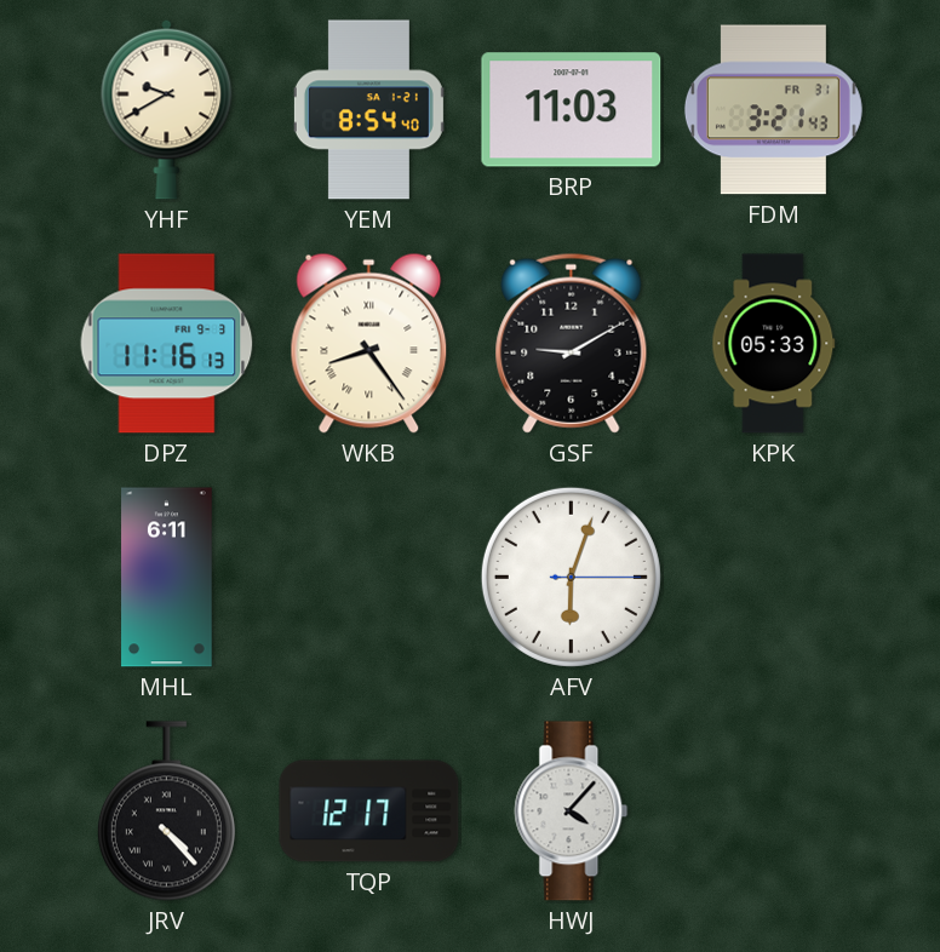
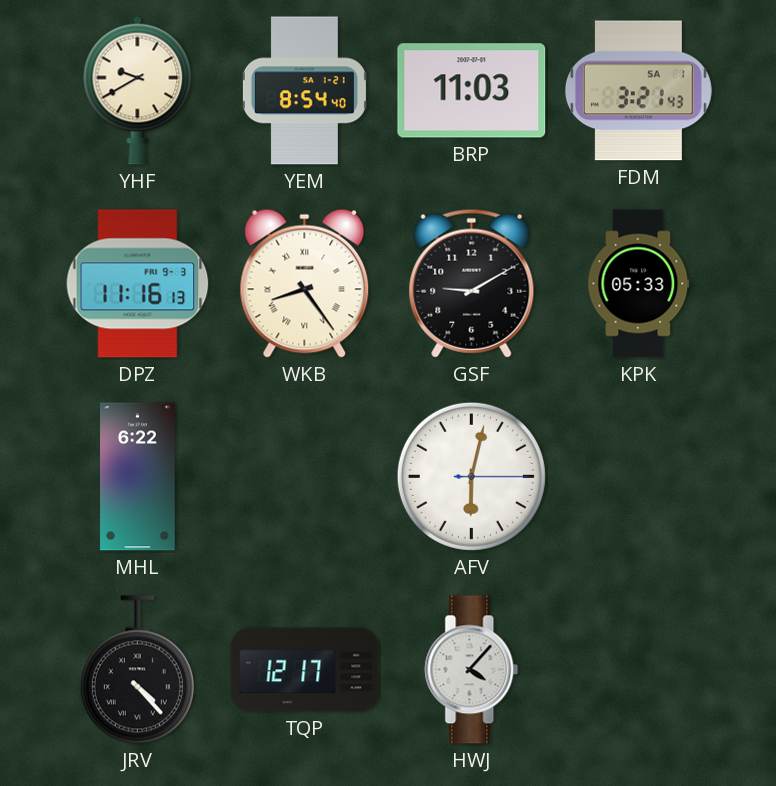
FDM date: FR 31 -> SA 1 (638, 91)
MHL: 6:11 -> 6:22 (138, 477)
AFV: 6:03 -> 6:02 (471, 476)
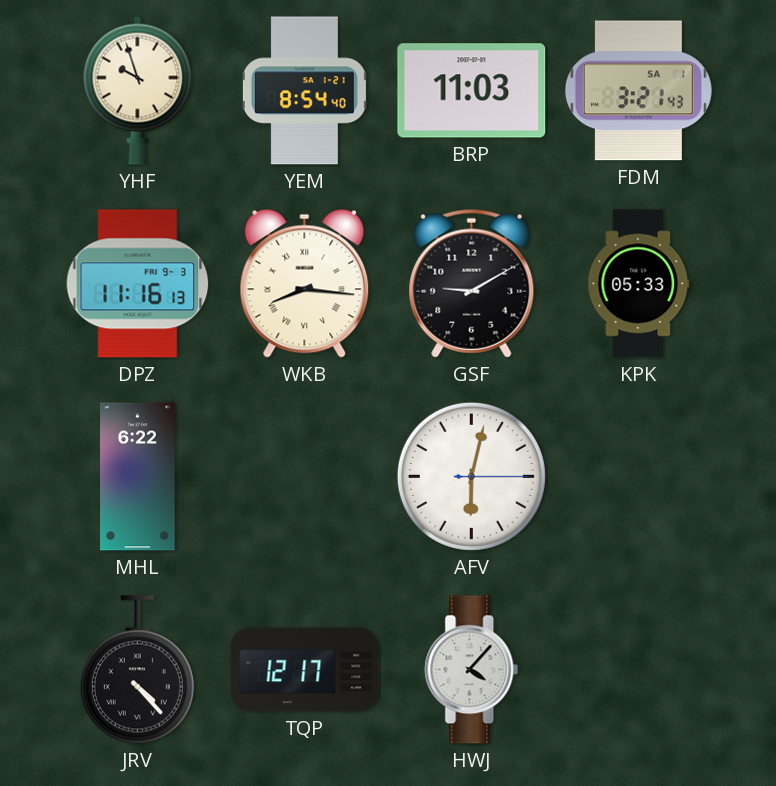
YHF: 9:40 -> 9:57 (138, 90)
WKB: 8:24 -> 8:16 (305, 283)
